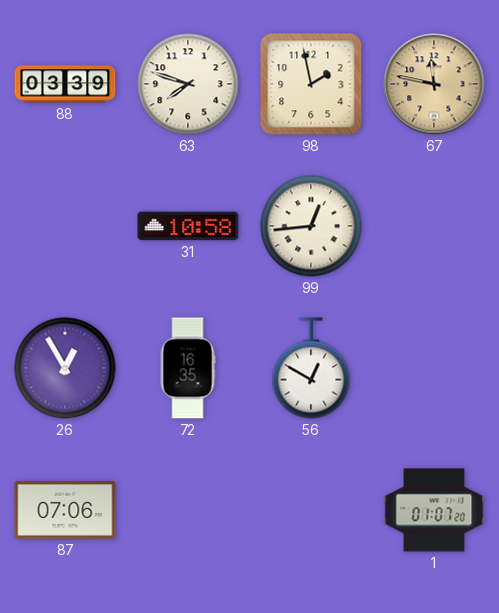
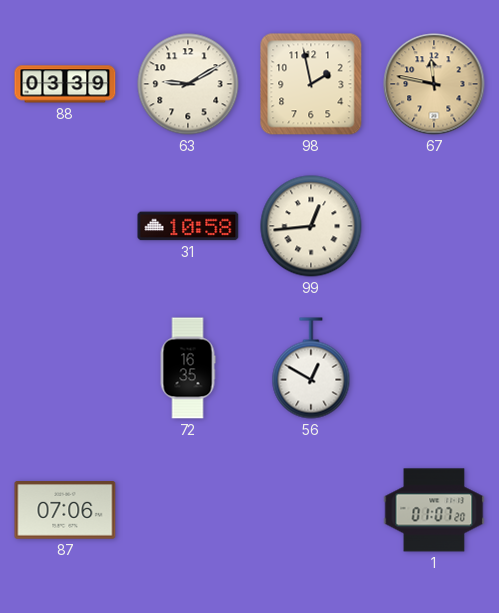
63: 7:48 -> 9:10 (188, 84)
26: 12:55 -> none (65, 368)
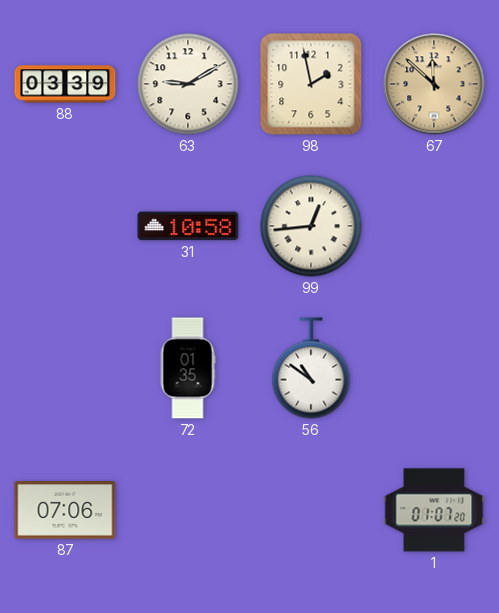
67: 11:47 -> 11:52 (434, 84)
72: 16:35 -> 01:35 (188, 368)
56: 12:50 -> 10:51 (311, 368)
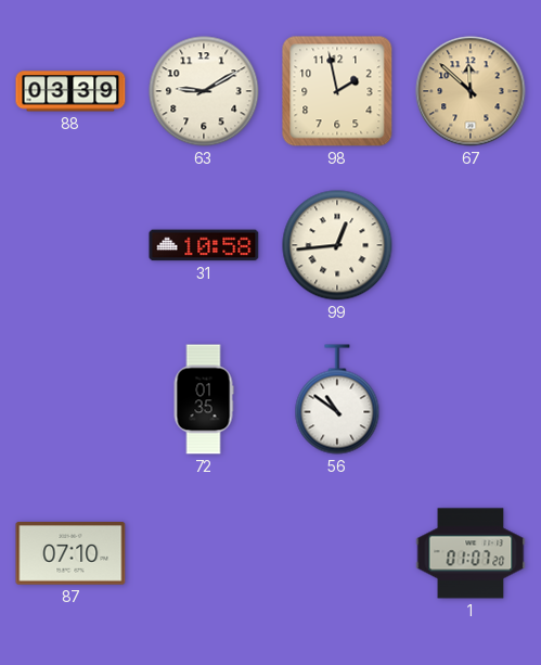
87: 07:06 -> 07:10 (70, 554)
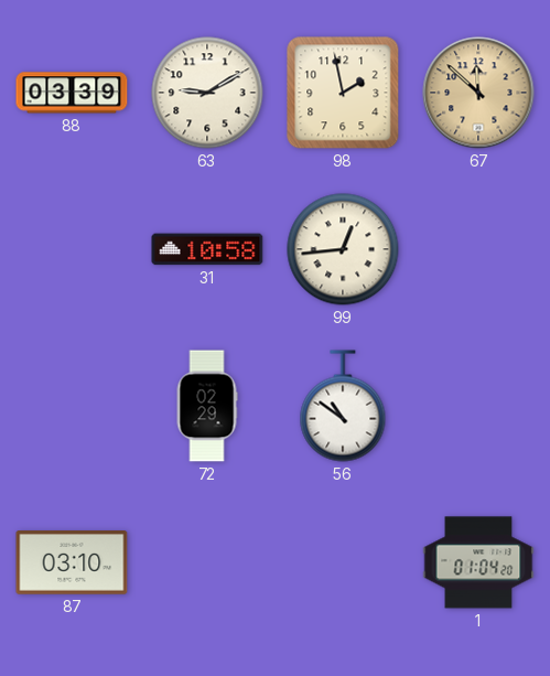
72: 01:35 -> 02:29 (207, 406)
87: 07:10 -> 03:10 (72, 564)
1: 01:07 -> 01:04 (478, 562)
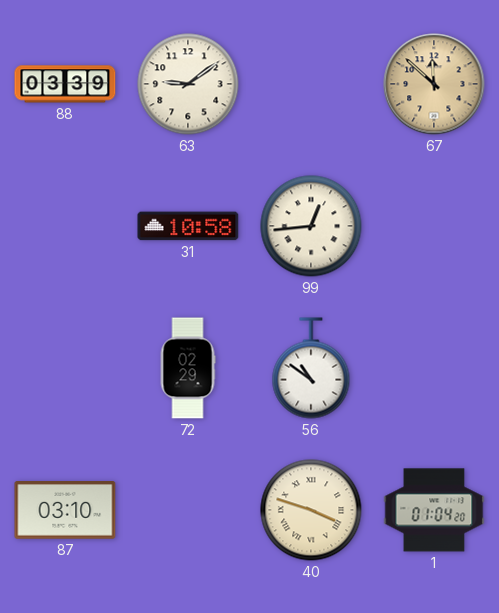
63: 9:10 -> 9:09 (188, 84)
98: 1:58 -> none (343, 93)
40: none -> 3:48 (311, 510)
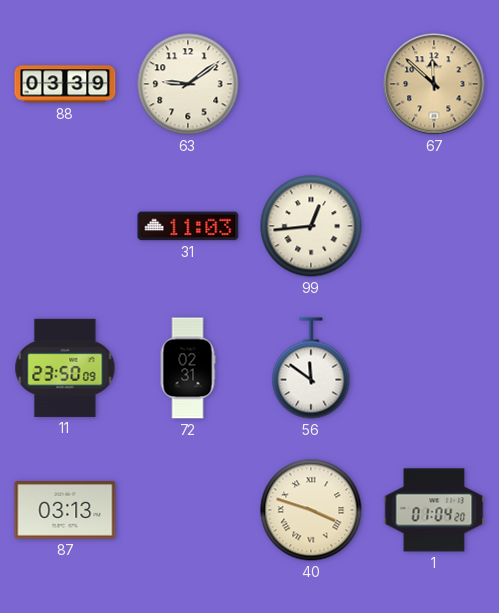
31: 10:58 -> 11:03 (188, 226)
11: none -> 23:50 (65, 368)
72: 02:29 -> 02:31 (188, 368)
56: 10:51 -> 11:51 (311, 368)
87: 03:10 -> 03:13 (65, 511)
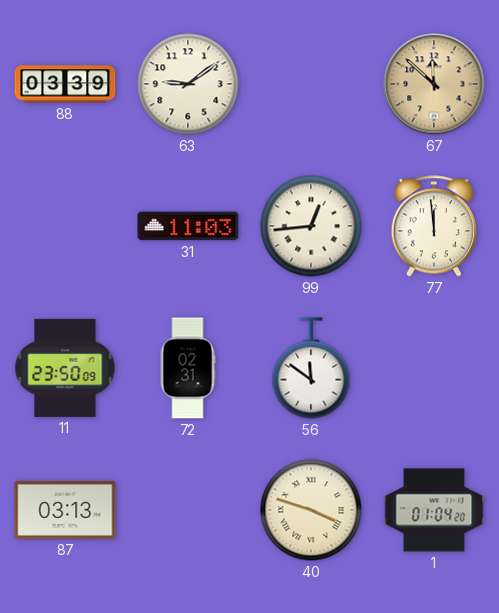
77: none -> 11:59 (433, 226)
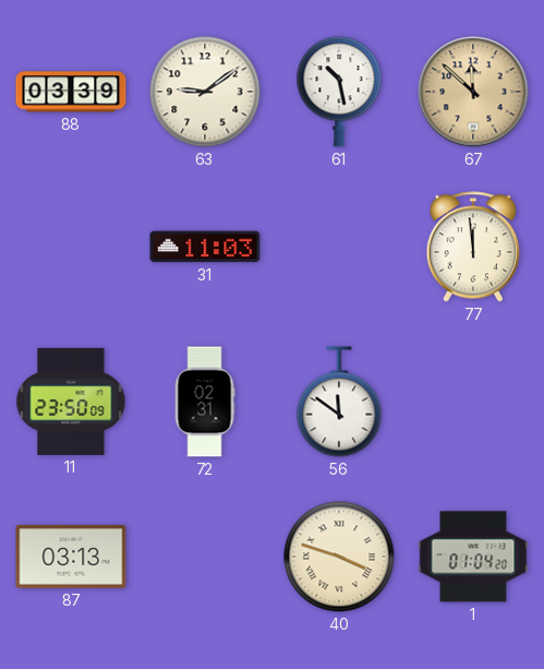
61: none -> 10:28 (339, 92)
99: 12:44 -> none (311, 226)
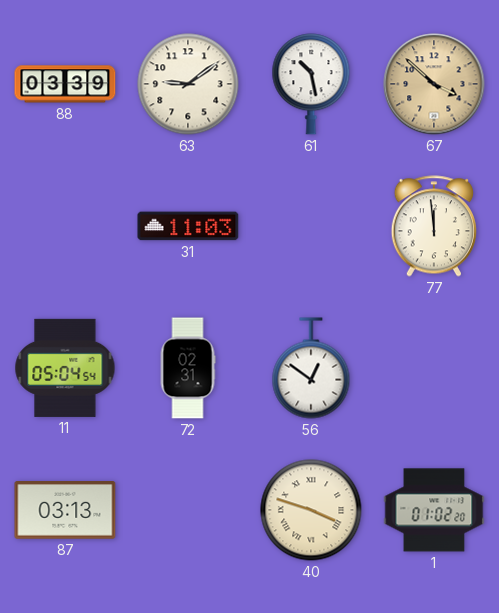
67: 11:52 -> 3:52 (434, 84)
11: 23:50 -> 05:04 (65, 368)
56: 11:51 -> 12:51 (311, 368)
1: 01:04 -> 01:02 (434, 510)
